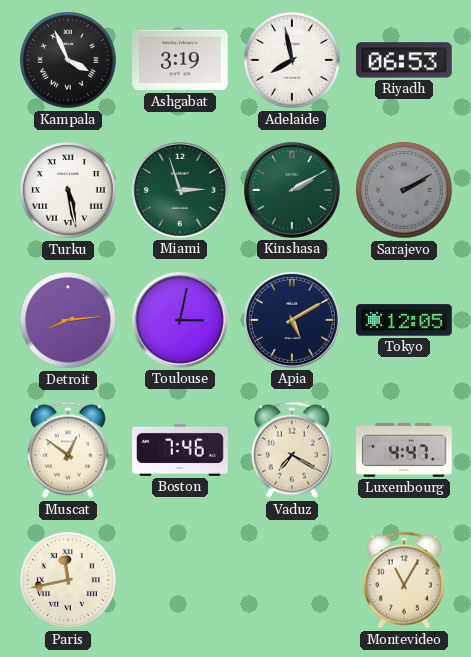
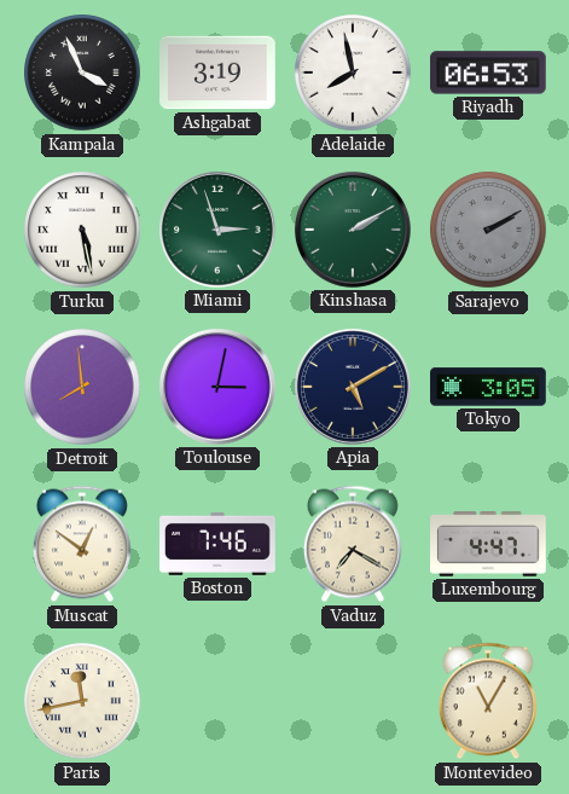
Detroit: 8:14 -> 7:59 (82, 387)
Tokyo: 12:05 -> 3:05 (488, 387)
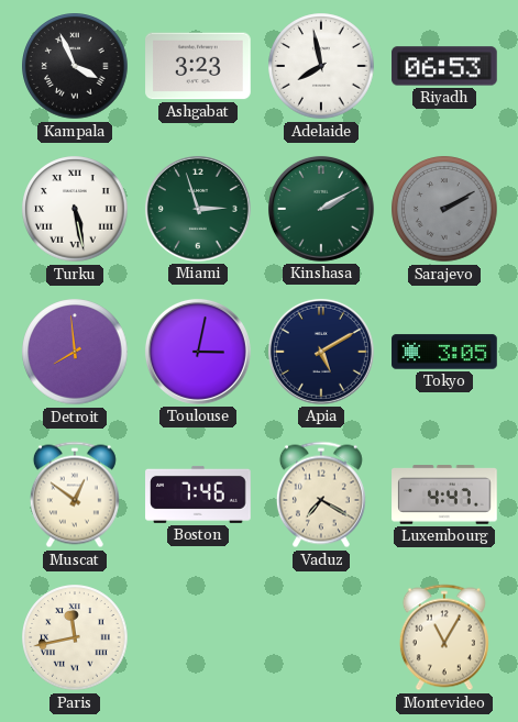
Ashgabat: 3:19 -> 3:23 (198, 66)
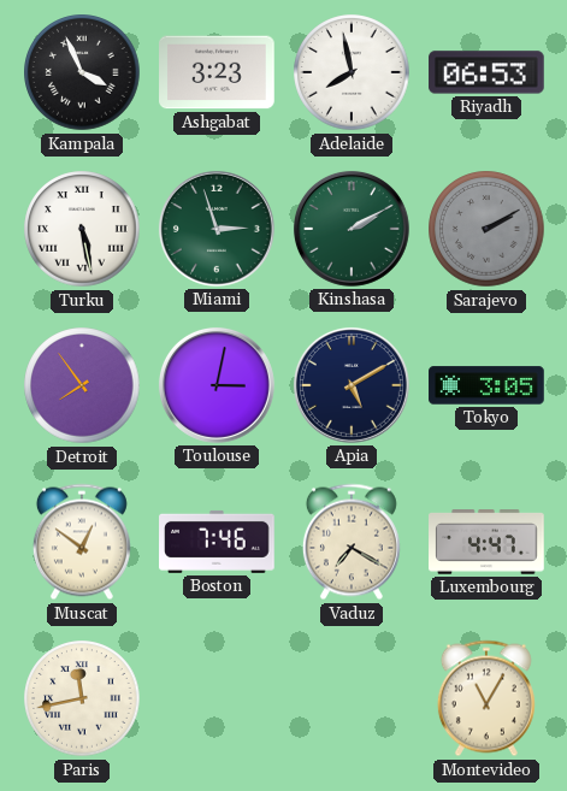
Detroit: 7:59 -> 7:54 (82, 385)
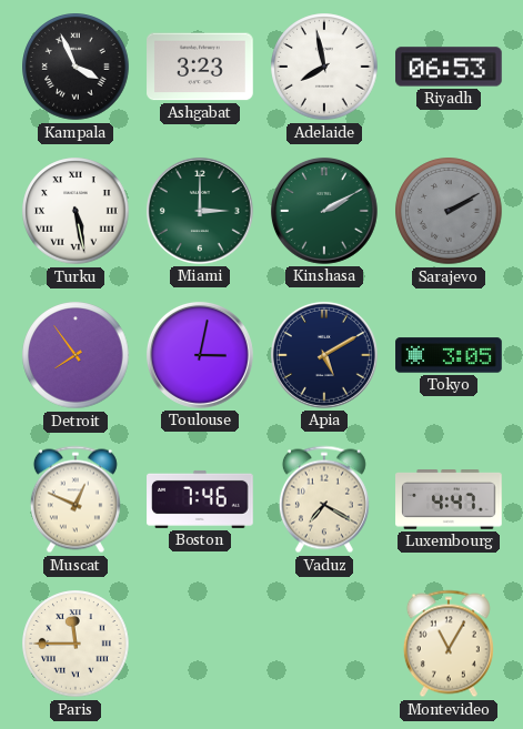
Miami: 2:57 -> 3:00 (200, 211)
Muscat: 12:51 -> 12:49 (76, 499)
Paris: 11:43 -> 11:45 (76, 644)
